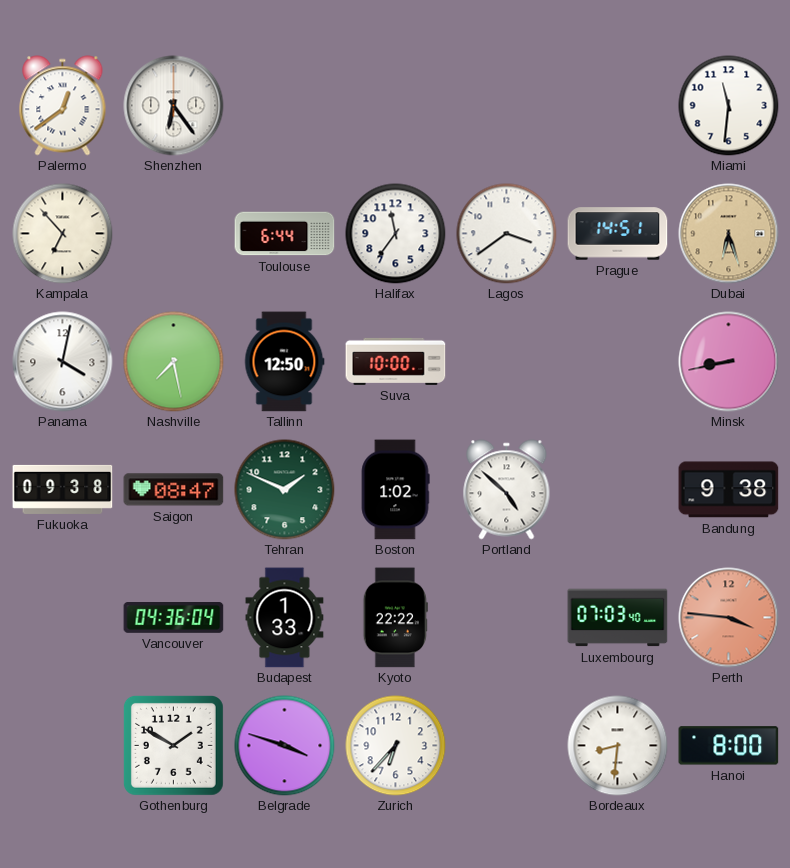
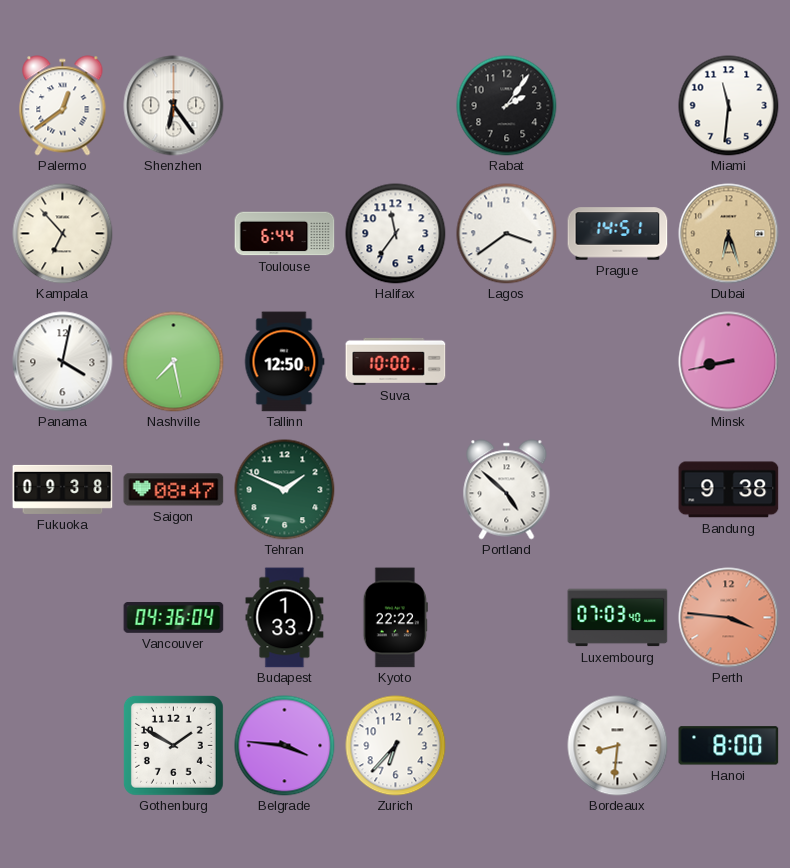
Rabat: none -> 2:06 (507, 106)
Boston: 1:02 -> none (395, 490)
Belgrade: 3:48 -> 3:46 (285, 746)
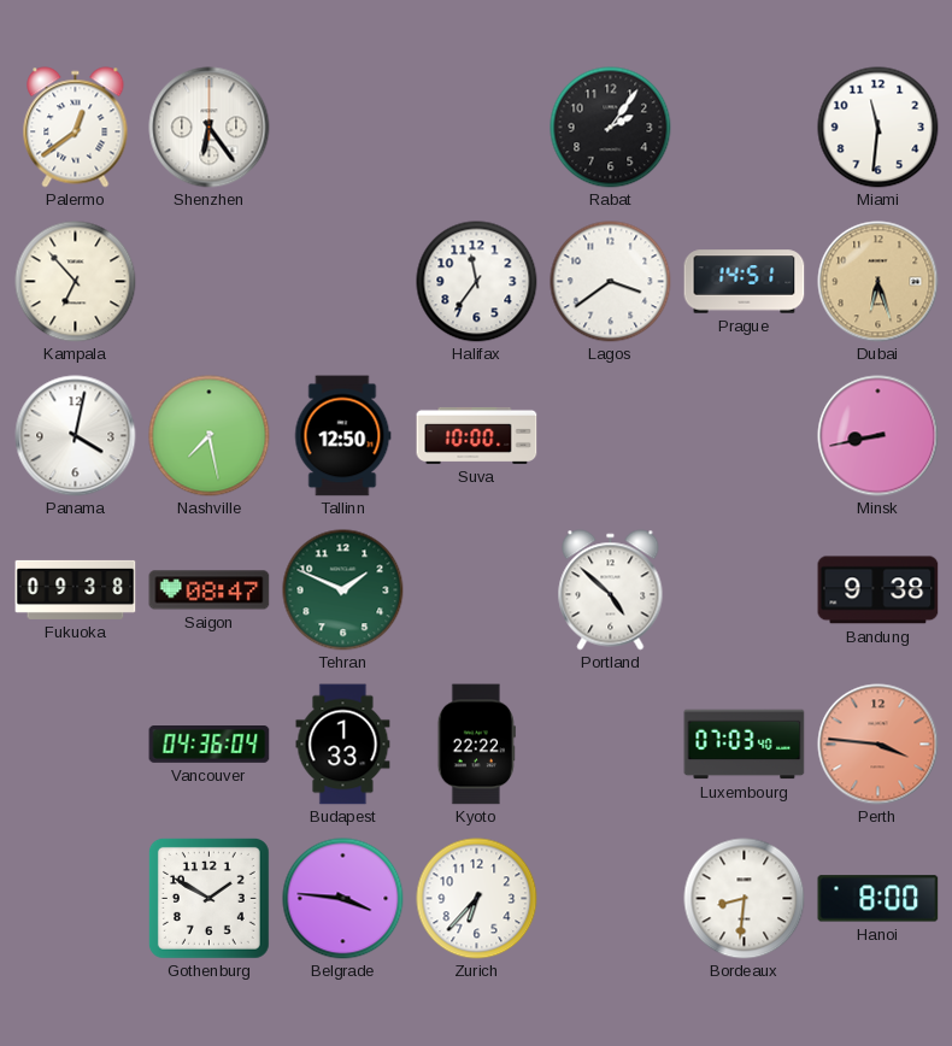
Toulouse: 6:44 -> none (285, 234)
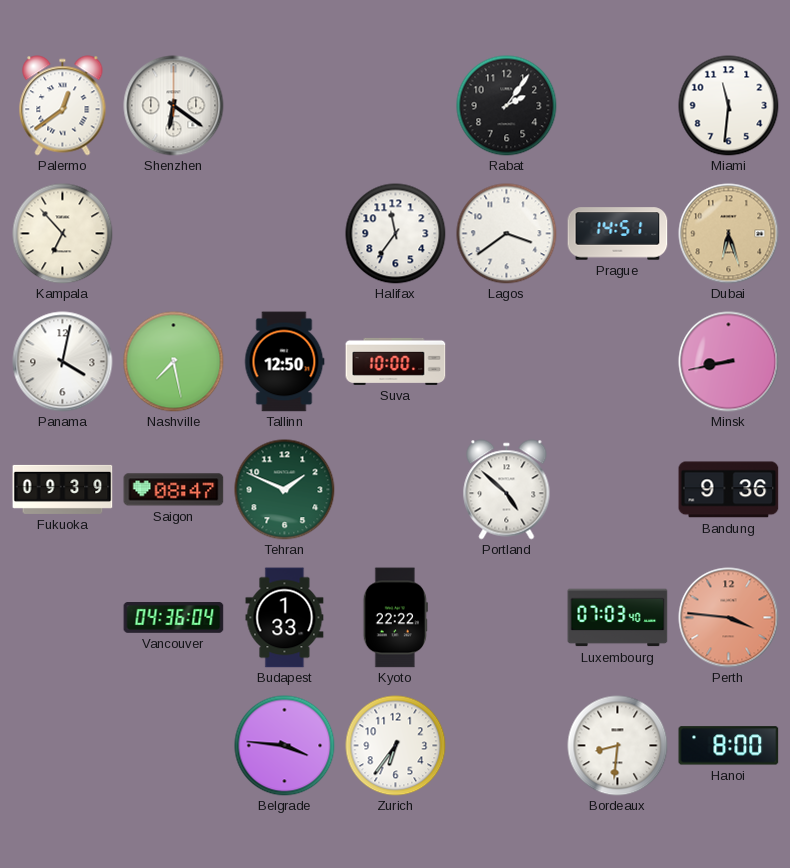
Shenzhen: 6:24 -> 6:21 (174, 106)
Fukuoka: 09:38 -> 09:39 (63, 489)
Bandung: 9:38 -> 9:36 (729, 490)
Gothenburg: 1:50 -> none (208, 898)
Zurich: 6:37 -> 6:36 (396, 746)
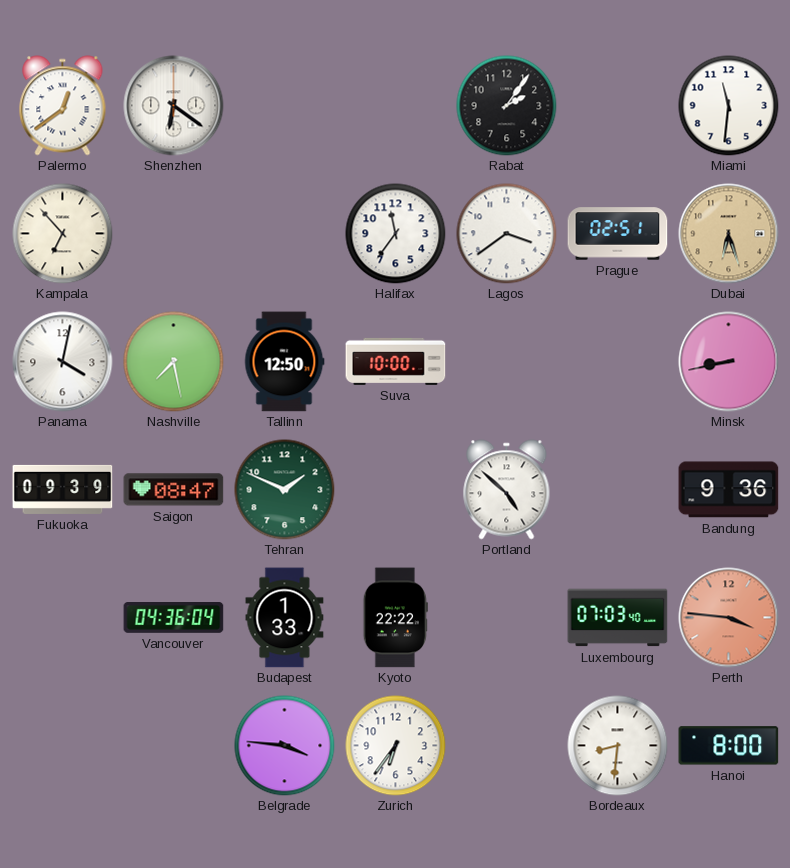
Prague: 14:51 -> 02:51 (618, 234)
